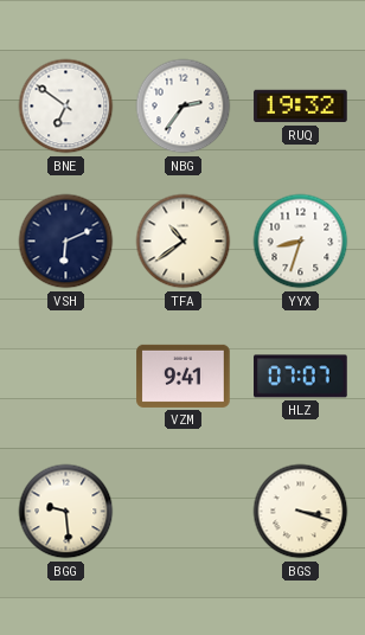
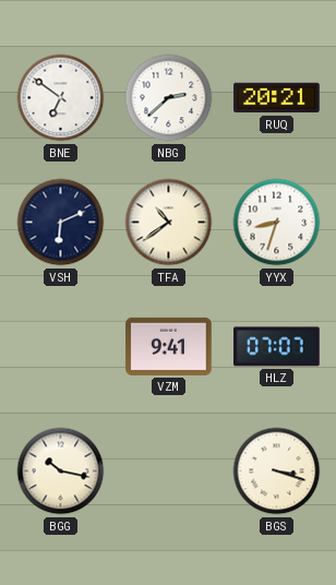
NBG: 2:36 -> 2:38 (169, 98)
RUQ: 19:32 -> 20:21 (277, 98)
BGG: 9:29 -> 10:17 (61, 471)
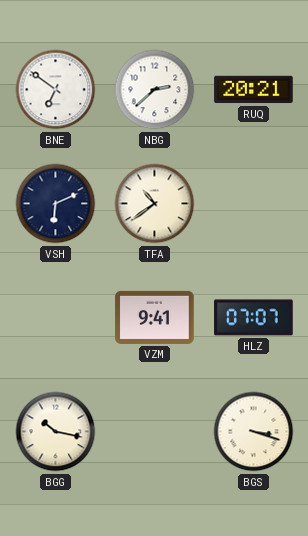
YYX: 8:33 -> none (277, 223)
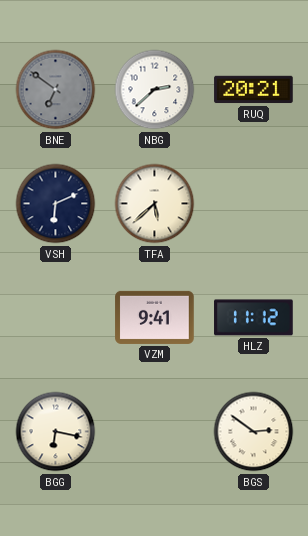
BNE dial: white -> grey (56, 90)
TFA: 10:39 -> 5:38 (155, 204)
HLZ: 07:07 -> 11:12 (254, 318)
BGG: 10:17 -> 6:17 (56, 432)
BGS: 3:18 -> 2:51 (254, 432)
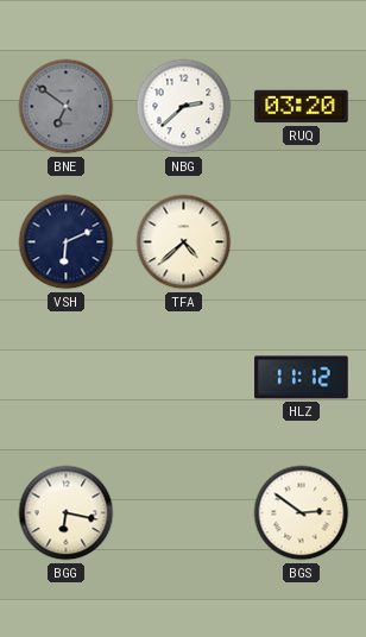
RUQ: 20:21 -> 03:20 (302, 107)
TFA: 5:38 -> 4:38 (184, 242)
VZM: 9:41 -> none (155, 317)
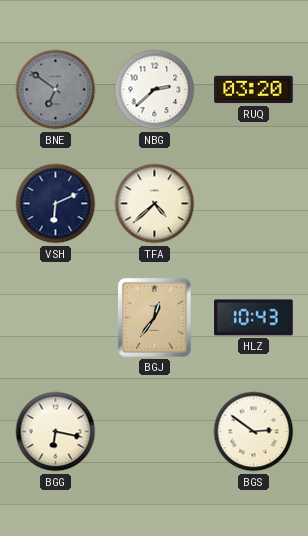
BGJ: none -> 12:36 (155, 318)
HLZ: 11:12 -> 10:43 (254, 318)
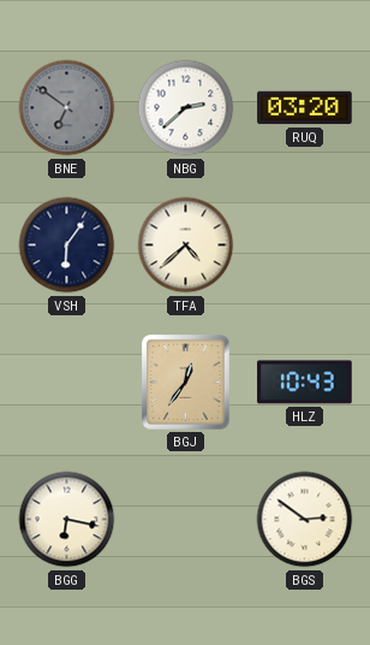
VSH: 6:11 -> 6:06 (67, 245)
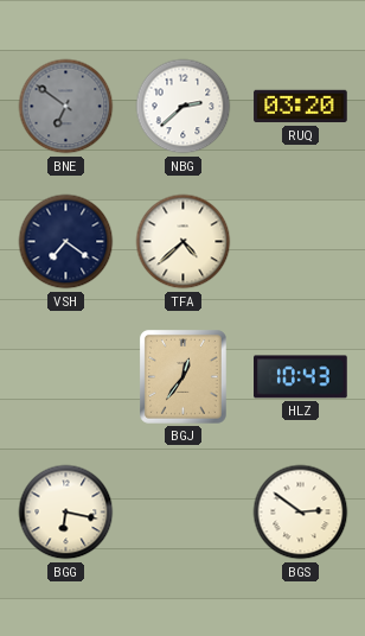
VSH: 6:06 -> 7:21 (66, 242)
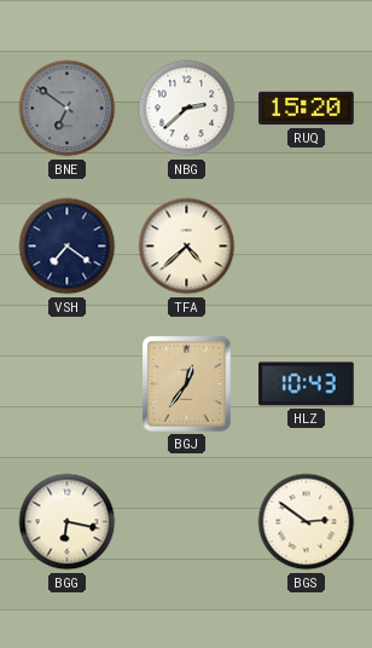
RUQ: 03:20 -> 15:20 (307, 109)
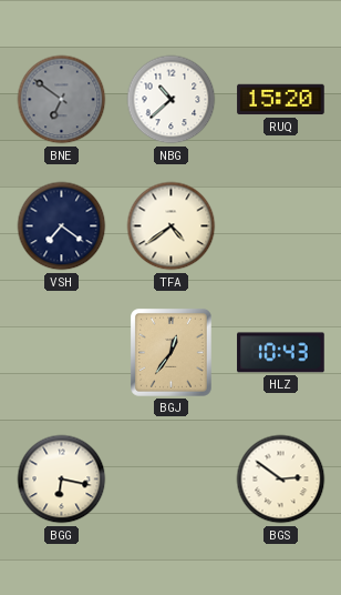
NBG: 2:38 -> 10:38 (172, 100)
TFA: 4:38 -> 4:39 (172, 226)
